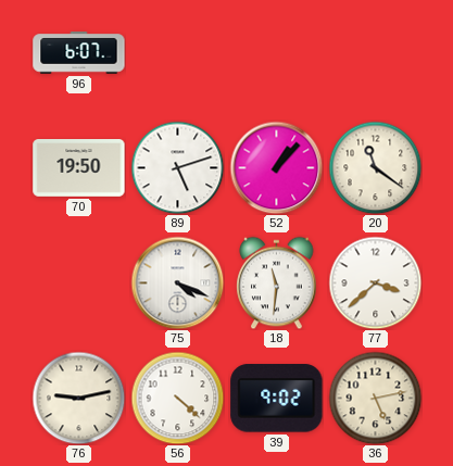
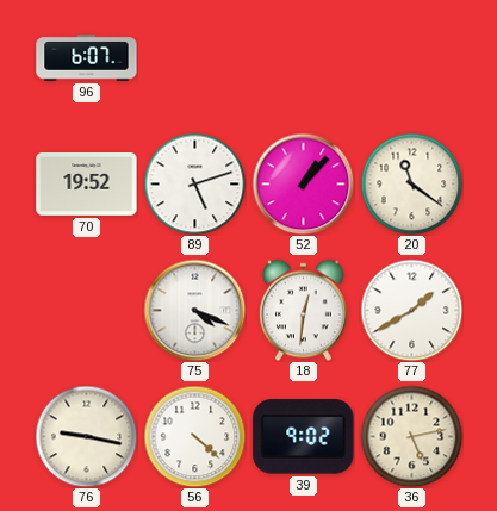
70: 19:50 -> 19:52 (87, 185)
18: 11:31 -> 12:31 (304, 310)
77: 3:38 -> 1:40 (411, 310)
76: 9:13 -> 9:17 (86, 436)
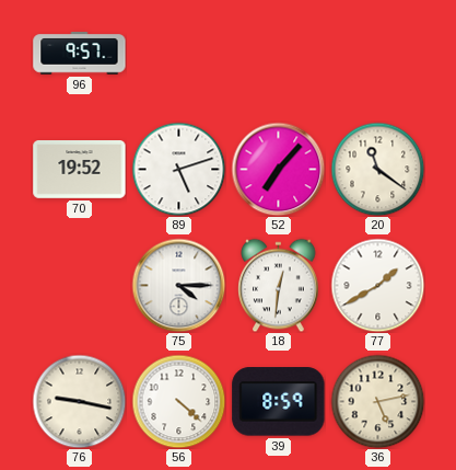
96: 6:07 -> 9:57 (80, 54)
52: 1:07 -> 7:07 (278, 169)
75: 4:19 -> 4:15 (178, 285)
39: 9:02 -> 8:59 (279, 402)
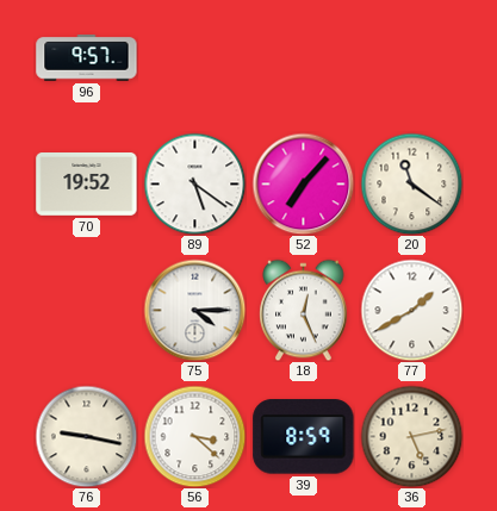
89: 5:12 -> 5:21 (194, 183)
18: 12:31 -> 12:26 (304, 310)
56: 4:22 -> 3:22 (194, 436)
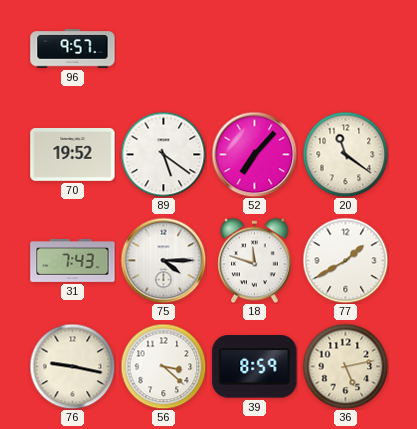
31: none -> 7:43 (73, 261)
18: 12:26 -> 11:48 (255, 260)
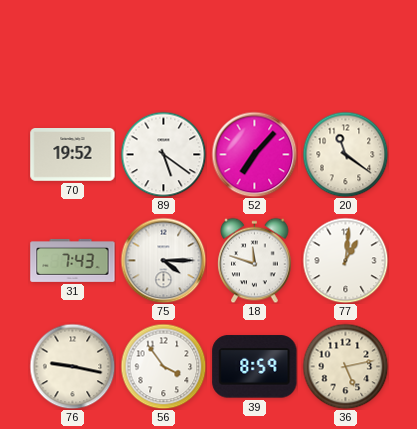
96: 9:57 -> none (73, 49)
77: 1:40 -> 1:01 (345, 260)
56: 3:22 -> 3:54 (163, 366)
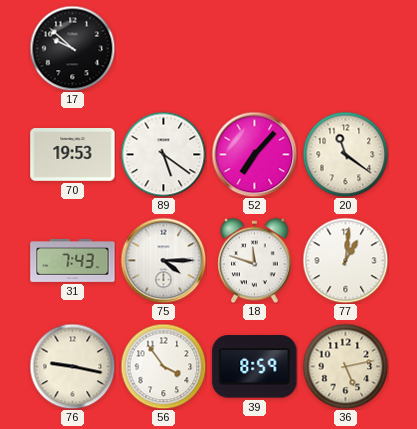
17: none -> 9:52 (72, 48)
70: 19:52 -> 19:53 (73, 155)
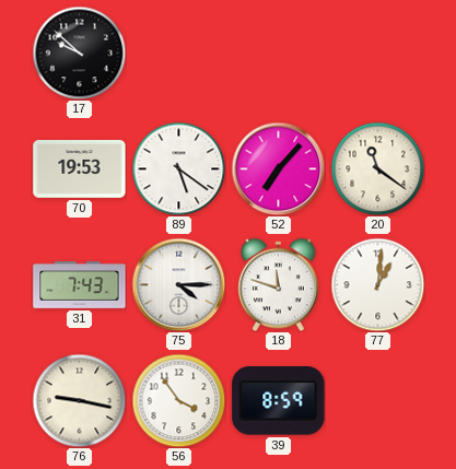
36: 5:13 -> none (345, 366)
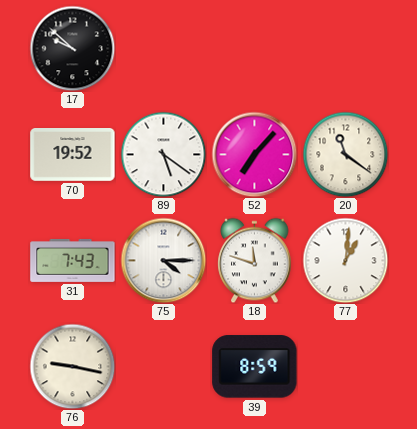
70: 19:53 -> 19:52 (73, 155)
56: 3:54 -> none (178, 400)
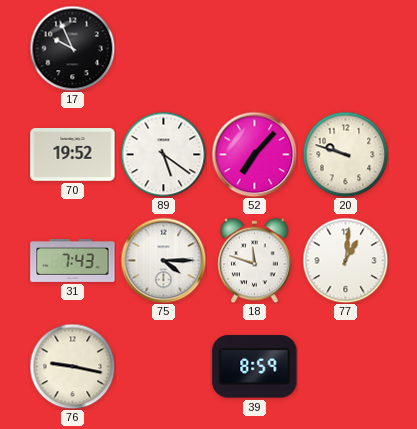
17: 9:52 -> 9:56 (72, 48)
20: 11:21 -> 9:48 (345, 154)
